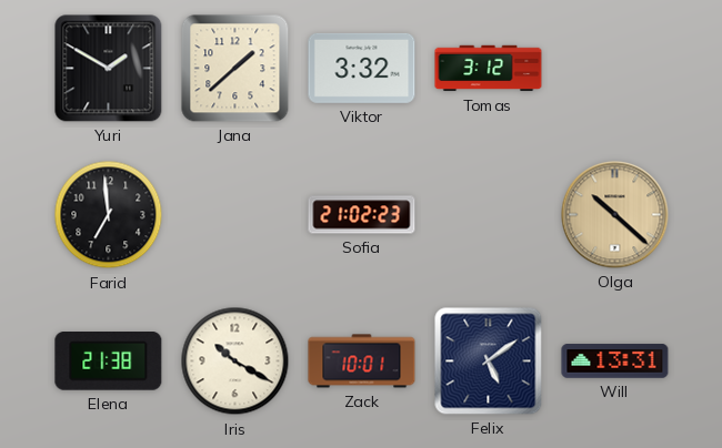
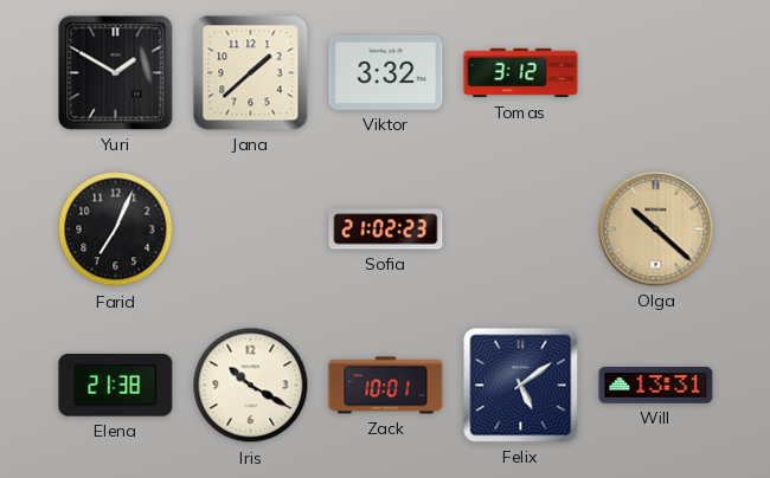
Farid: 6:59 -> 7:04 (116, 230)
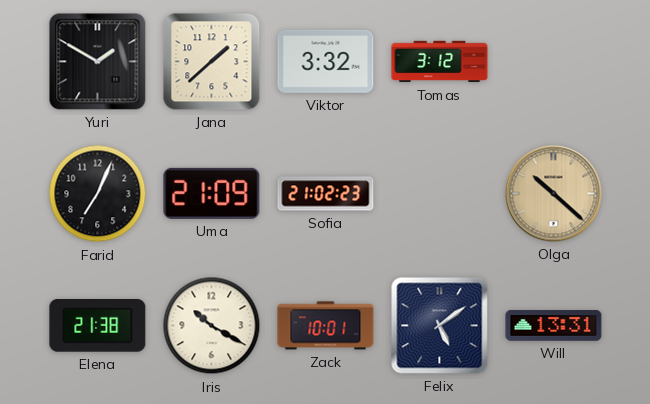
Uma: none -> 21:09 (212, 193)
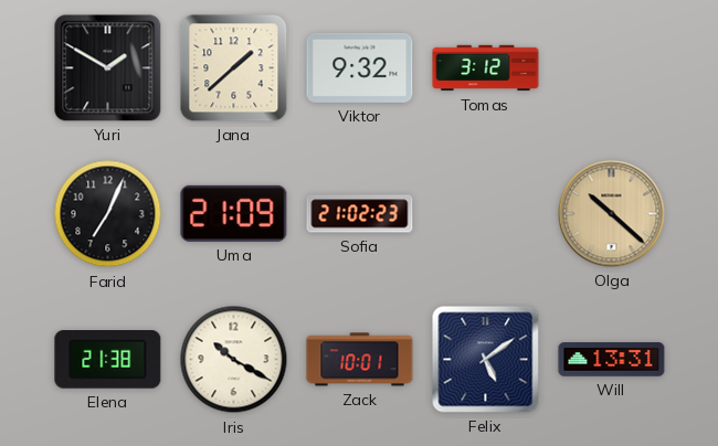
Viktor: 3:32 -> 9:32 (360, 67)
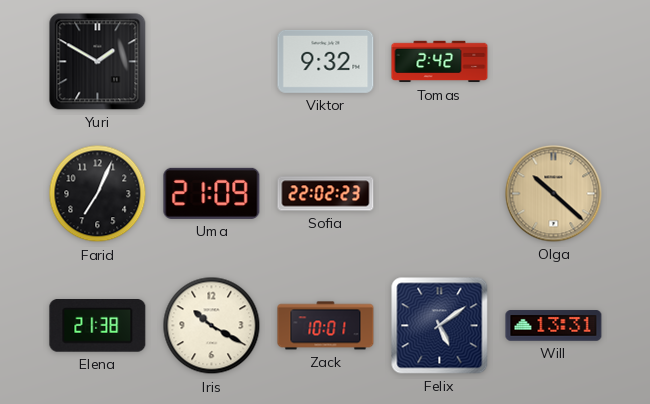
Jana: 1:38 -> none (234, 68)
Tomas: 3:12 -> 2:42 (440, 62)
Sofia: 21:02 -> 22:02 (326, 194)
